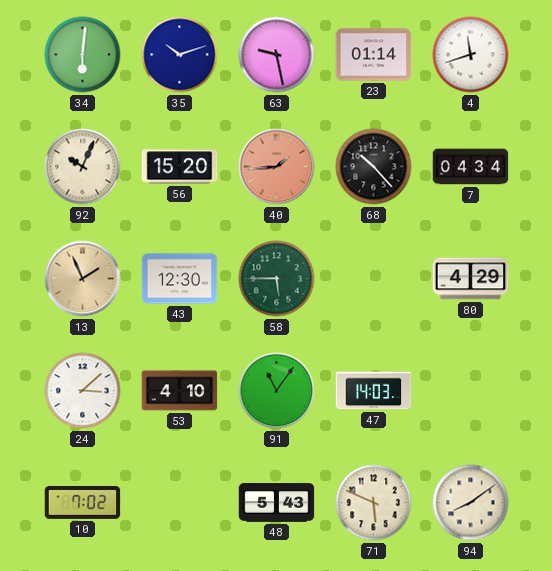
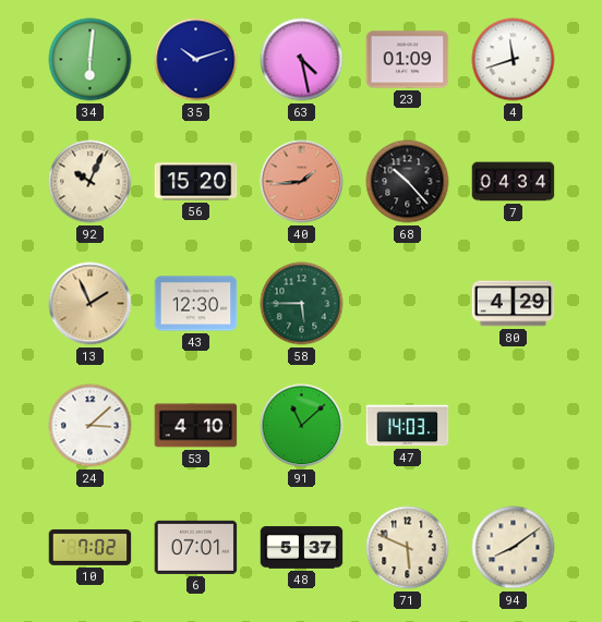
63: 9:28 -> 4:28 (302, 60)
23: 01:14 -> 01:09 (408, 60)
91: 11:06 -> 11:08 (302, 426)
6: none -> 07:01 (196, 547)
48: 5:43 -> 5:37 (302, 548)
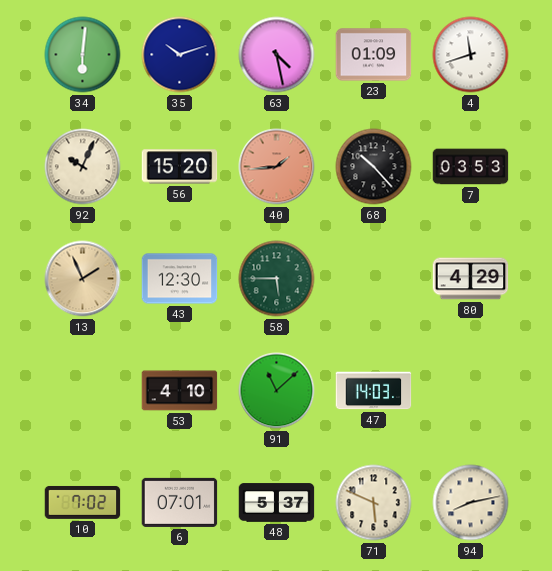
7: 04:34 -> 03:53 (471, 167)
24: 3:08 -> none (91, 426)
94: 8:09 -> 8:13 (471, 503)
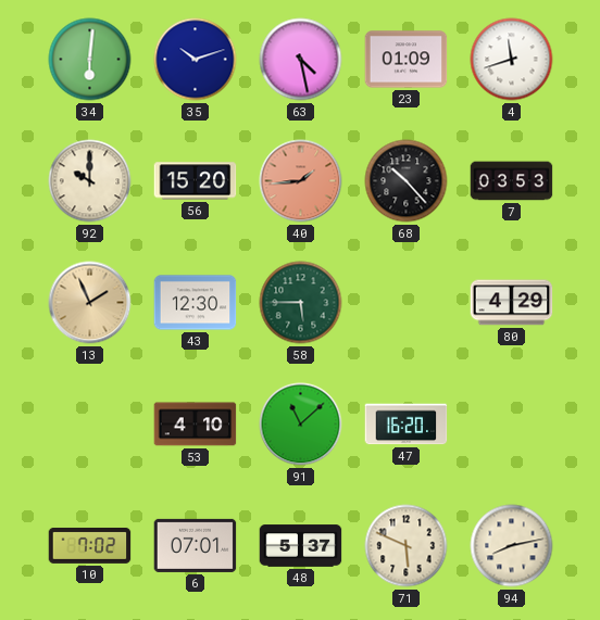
92: 10:04 -> 10:00 (90, 181)
47: 14:03 -> 16:20 (407, 425)
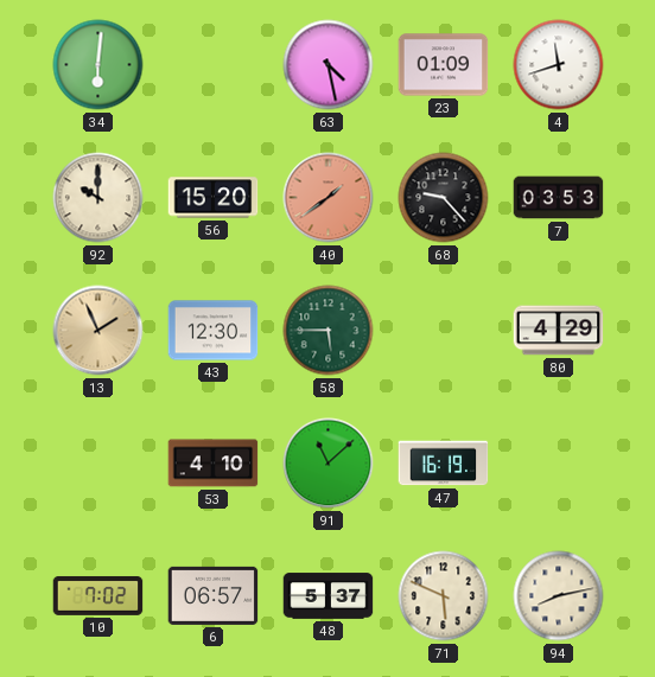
35: 10:12 -> none (196, 60)
40: 1:44 -> 1:39 (329, 198)
68: 10:23 -> 9:23 (444, 198)
47: 16:20 -> 16:19 (444, 464)
6: 07:01 -> 06:57 (214, 595)
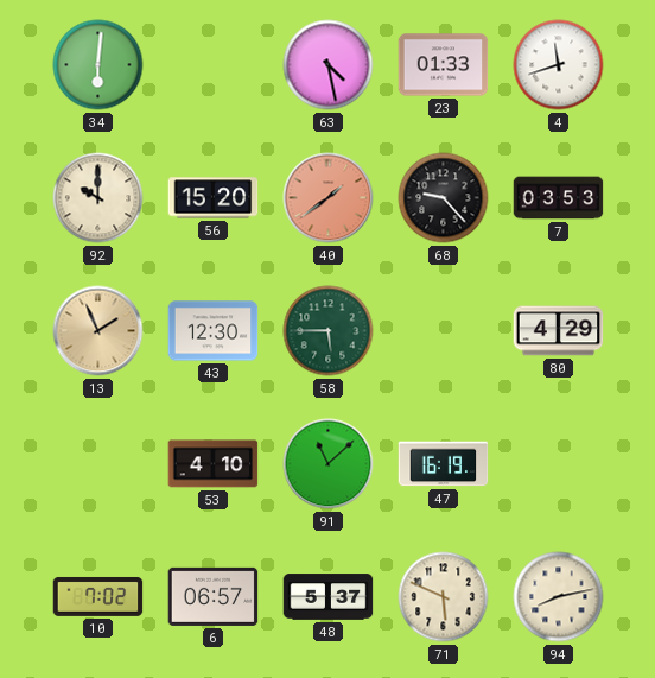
23: 01:09 -> 01:33 (444, 65)
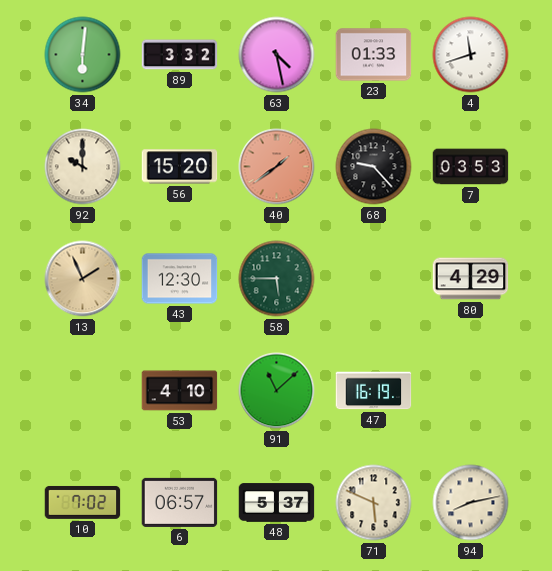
89: none -> 3:32 (180, 55)
